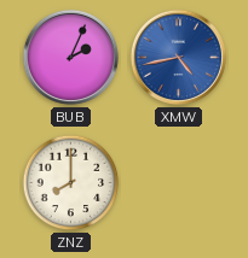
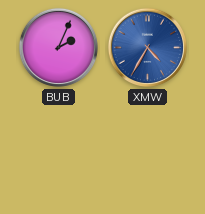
XMW: 4:43 -> 4:35 (147, 47)
ZNZ: 8:00 -> none (71, 183)
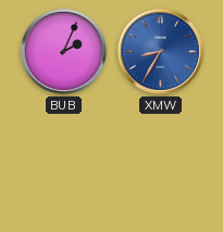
XMW: 4:35 -> 8:35 (160, 51)
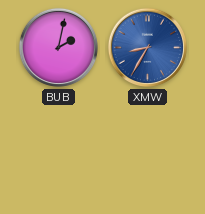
BUB: 2:04 -> 2:02 (58, 47)
